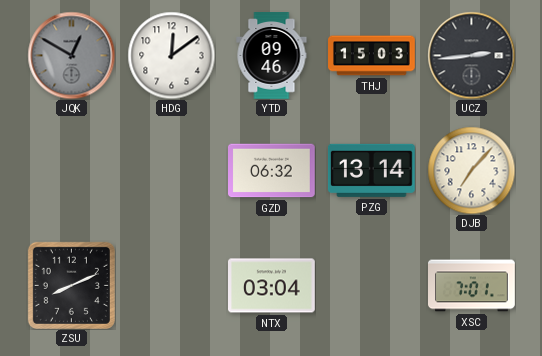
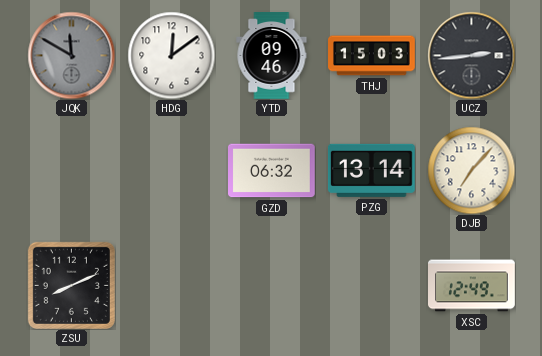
JQK: 12:50 -> 11:50 (71, 55)
NTX: 03:04 -> none (272, 286)
XSC: 7:01 -> 12:49 (472, 286)
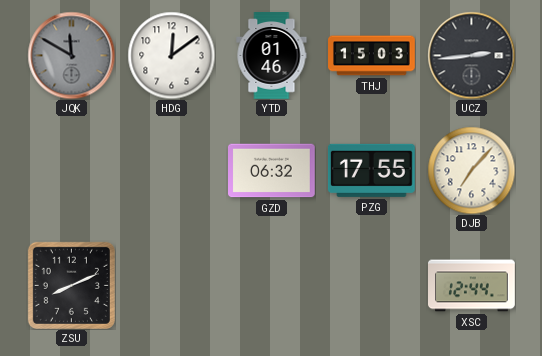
YTD: 09:46 -> 01:46 (272, 56)
PZG: 13:14 -> 17:55 (371, 170)
XSC: 12:49 -> 12:44 (472, 286)
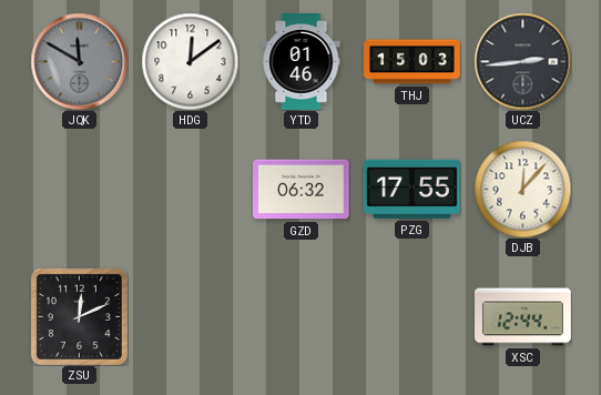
DJB: 7:07 -> 12:07 (522, 189)
ZSU: 8:11 -> 12:11 (79, 316)
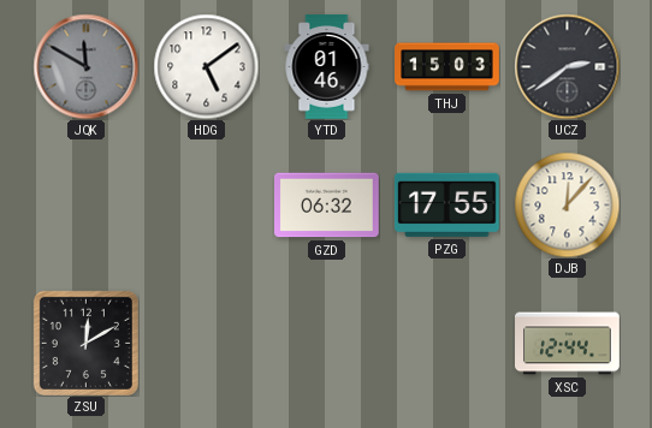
HDG: 12:09 -> 5:09 (206, 66)
UCZ: 2:44 -> 2:39 (567, 66)
ZSU: 12:11 -> 12:10 (85, 343)
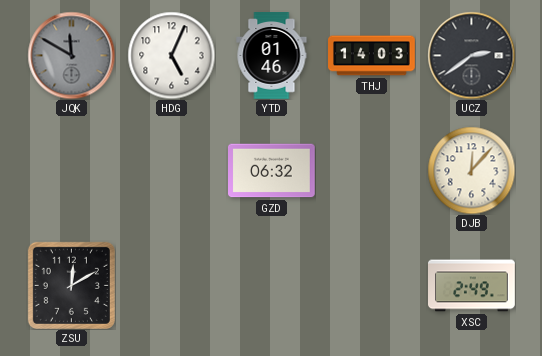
HDG: 5:09 -> 5:04 (171, 55)
THJ: 15:03 -> 14:03 (372, 56)
PZG: 17:55 -> none (446, 204)
XSC: 12:44 -> 2:49 (472, 286)
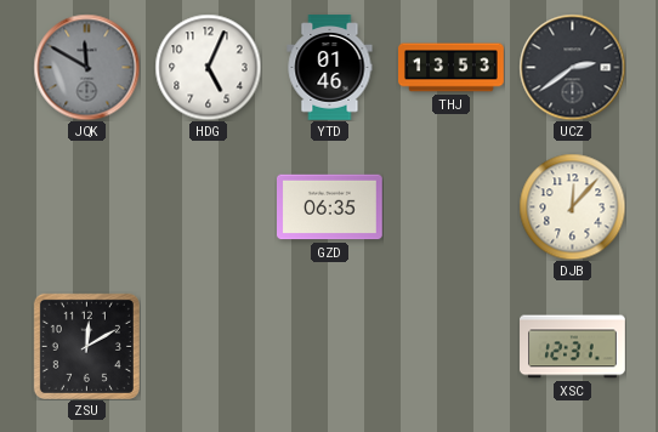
THJ: 14:03 -> 13:53 (452, 68)
GZD: 06:32 -> 06:35 (330, 208)
XSC: 2:49 -> 12:31 (573, 347)
